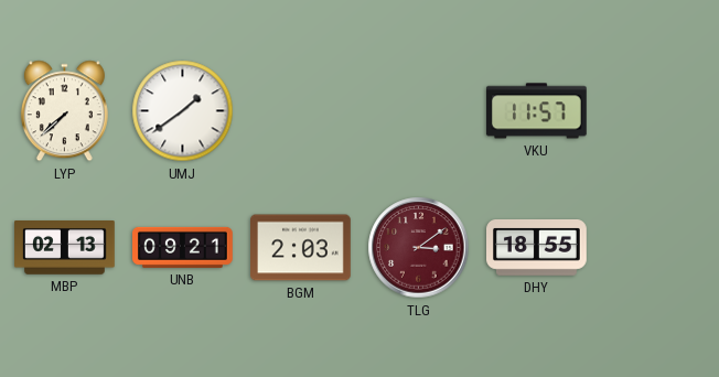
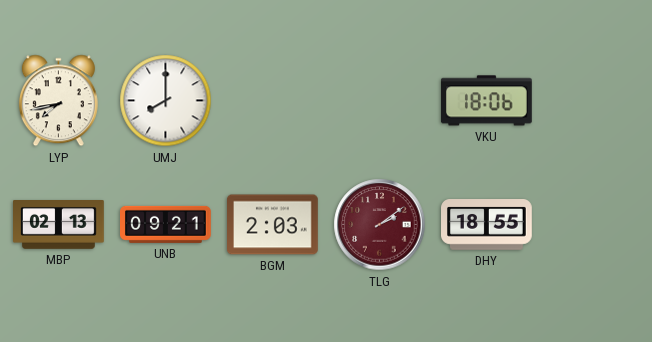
LYP: 7:38 -> 7:43 (58, 101)
UMJ: 1:39 -> 8:00 (166, 101)
VKU: 11:57 -> 18:06 (486, 101)
TLG: 3:09 -> 2:09 (380, 225)
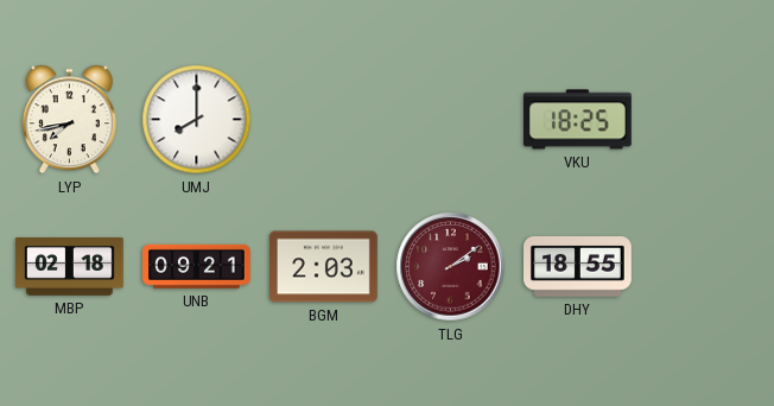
VKU: 18:06 -> 18:25 (577, 120)
MBP: 02:13 -> 02:18 (70, 267)
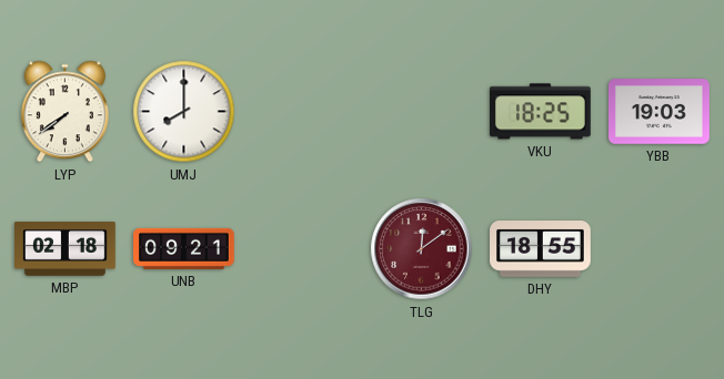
LYP: 7:43 -> 7:39 (64, 112)
YBB: none -> 19:03 (660, 112)
BGM: 2:03 -> none (324, 267)
TLG: 2:09 -> 12:09 (422, 249)
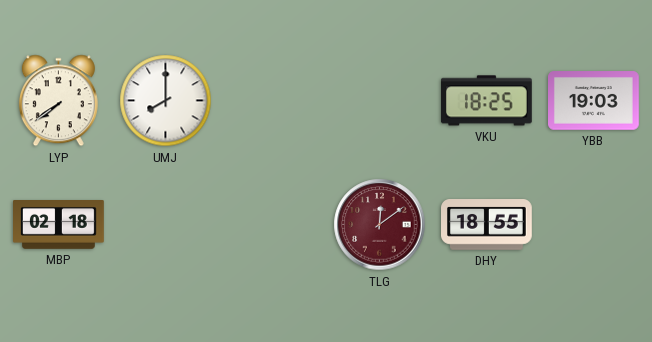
UNB: 09:21 -> none (184, 248)
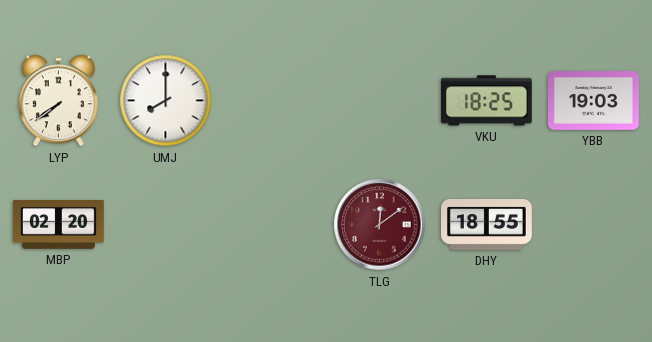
MBP: 02:18 -> 02:20 (59, 225)
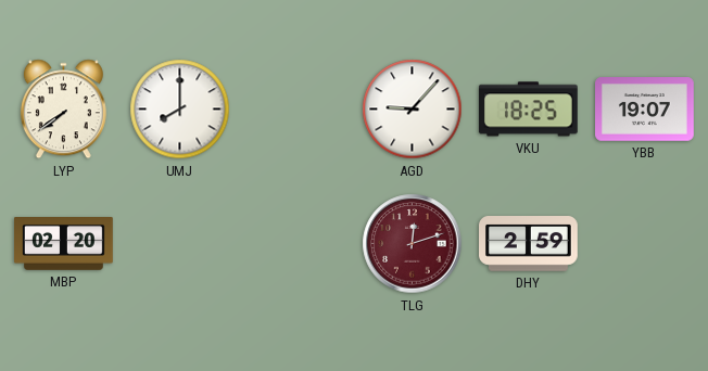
AGD: none -> 9:07 (413, 110)
YBB: 19:03 -> 19:07 (645, 110)
TLG: 12:09 -> 12:12 (413, 244)
DHY: 18:55 -> 2:59 (529, 244)
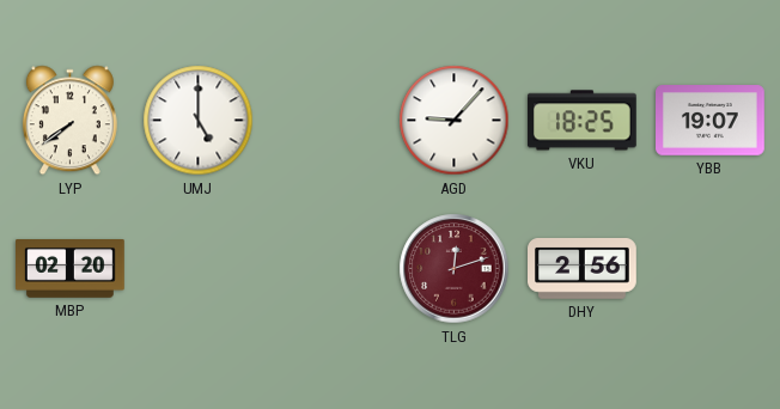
UMJ: 8:00 -> 5:00 (199, 121)
DHY: 2:59 -> 2:56 (583, 269)
